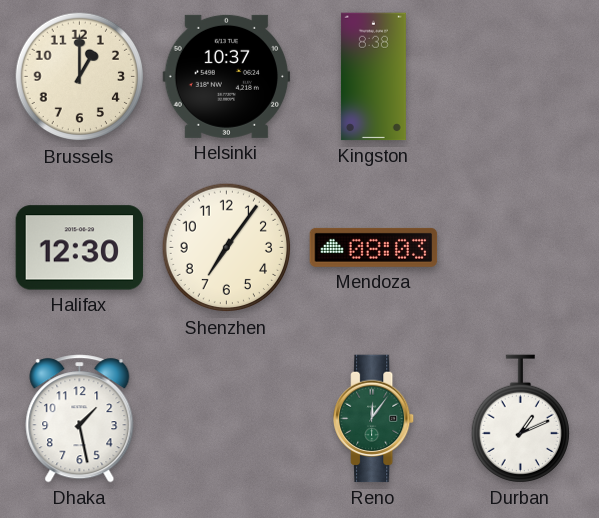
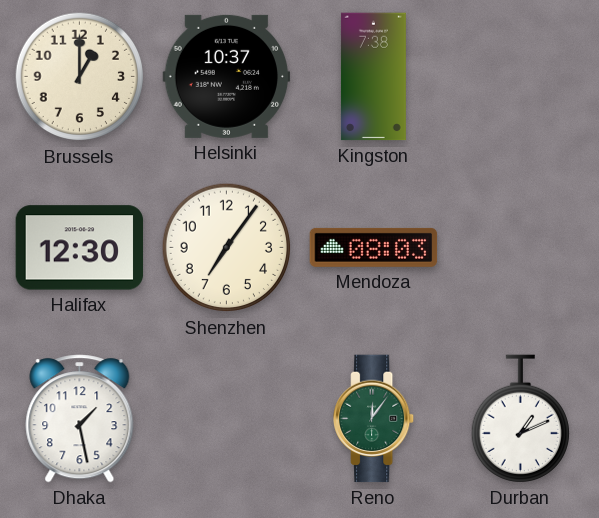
Kingston: 8:38 -> 7:38 (373, 77)
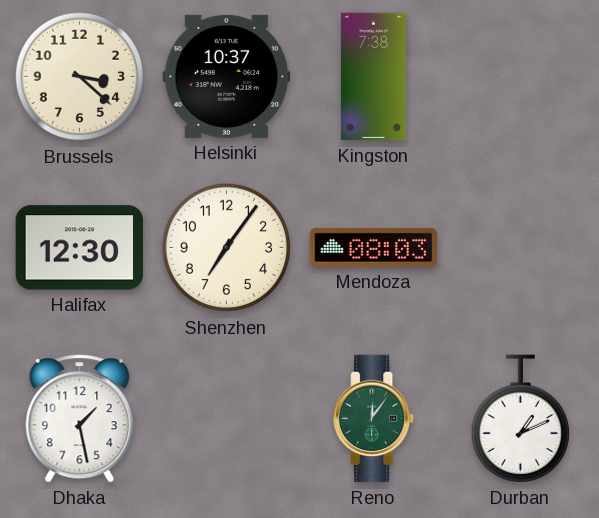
Brussels: 1:00 -> 3:22 (80, 77)
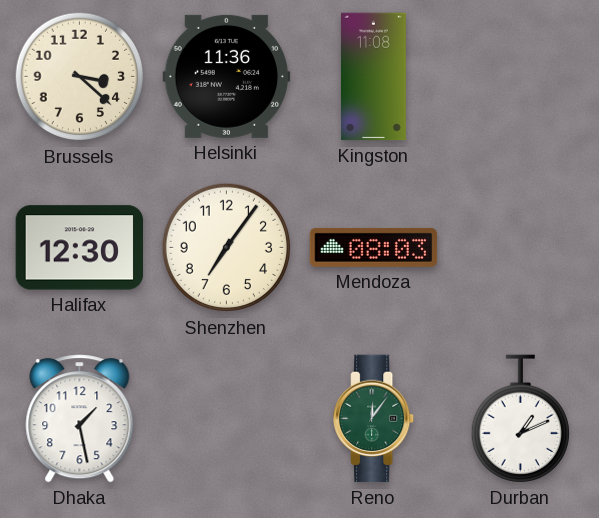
Helsinki: 10:37 -> 11:36 (227, 76)
Kingston: 7:38 -> 11:08 (373, 77)
